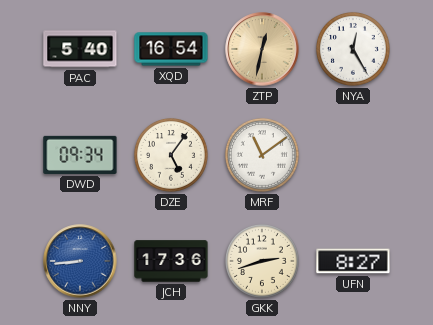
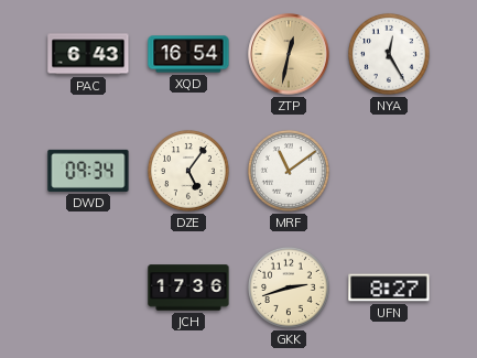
PAC: 5:40 -> 6:43 (88, 54)
NNY: 8:44 -> none (80, 261)
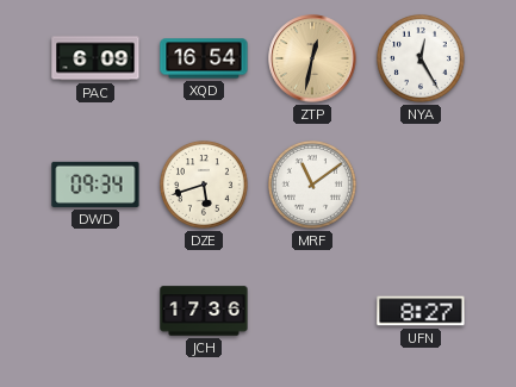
PAC: 6:43 -> 6:09 (95, 58)
DZE: 5:06 -> 5:42 (204, 185)
GKK: 2:42 -> none (289, 288)
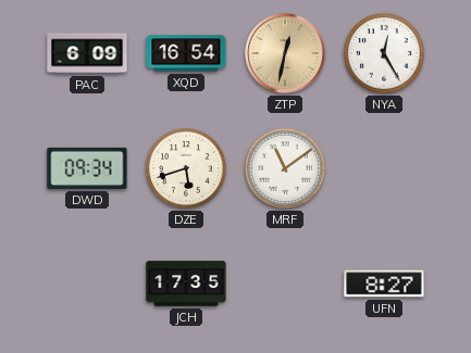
JCH: 17:36 -> 17:35 (186, 283)
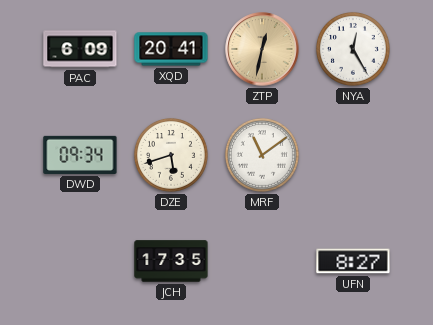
XQD: 16:54 -> 20:41 (171, 49)
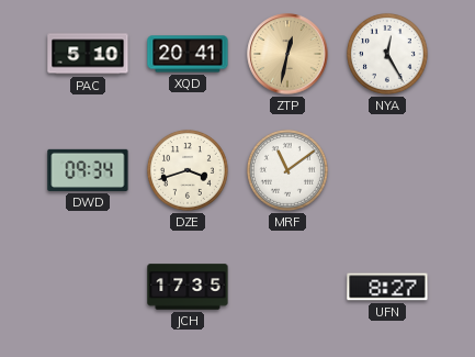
PAC: 6:09 -> 5:10 (88, 54)
DZE: 5:42 -> 3:42 (188, 170)
